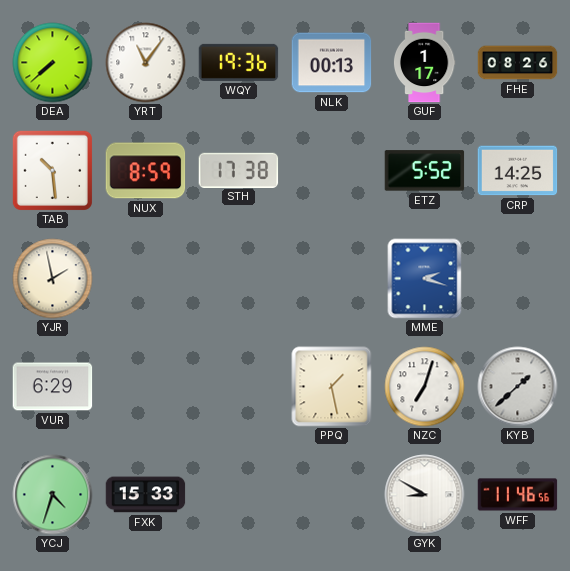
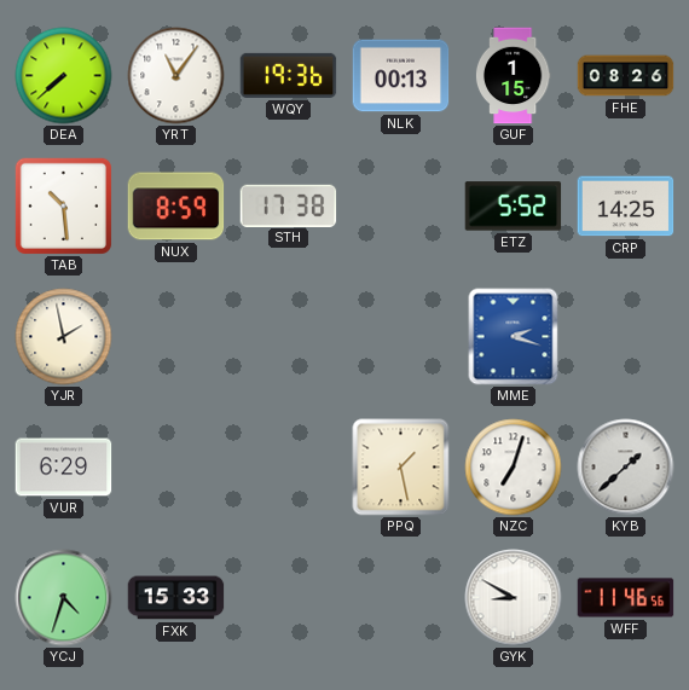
GUF: 1:17 -> 1:15 (513, 76)
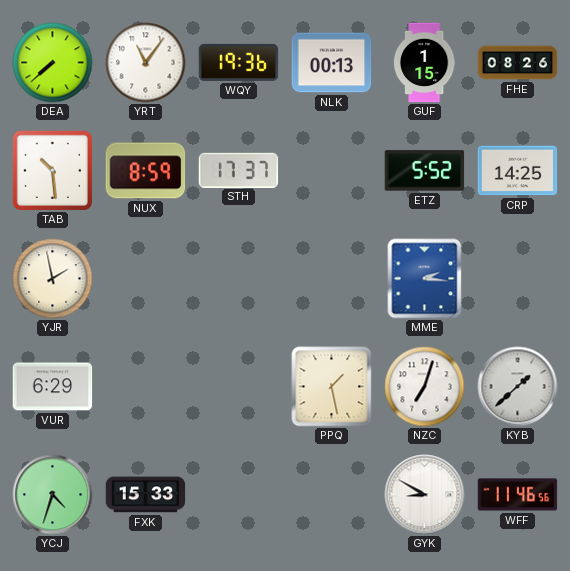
STH: 17:38 -> 17:37 (239, 170)
MME: 2:18 -> 2:16 (425, 279)
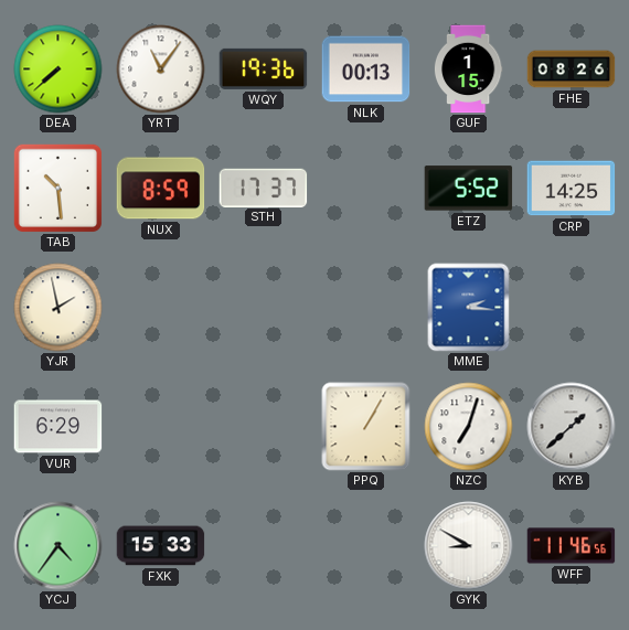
PPQ: 1:28 -> 1:05 (366, 427)
YCJ: 4:33 -> 4:36 (58, 546)
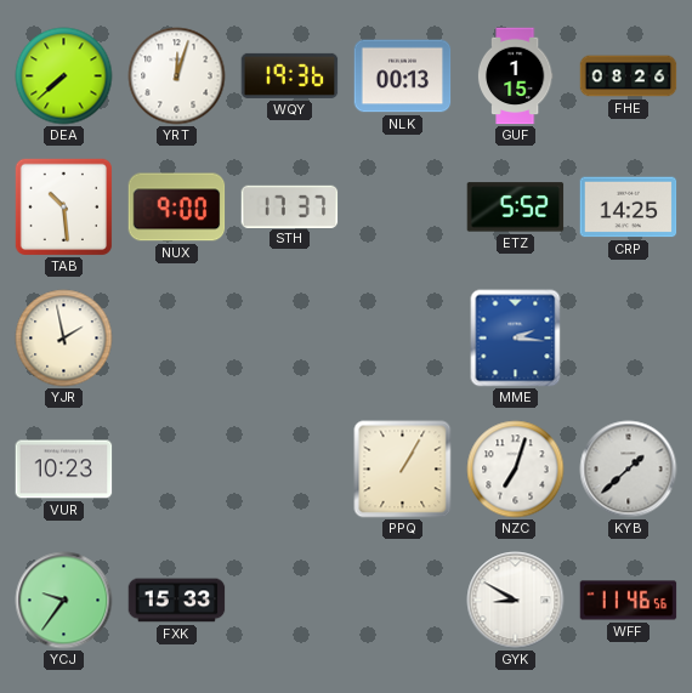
YRT: 11:06 -> 12:03 (177, 76)
NUX: 8:59 -> 9:00 (177, 208)
VUR: 6:29 -> 10:23 (64, 470)
YCJ: 4:36 -> 9:36 (64, 601)
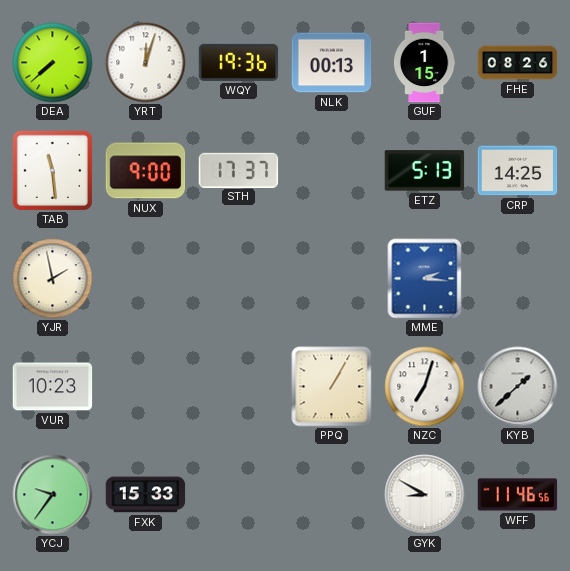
TAB: 10:29 -> 11:29 (52, 170)
ETZ: 5:52 -> 5:13 (425, 171)
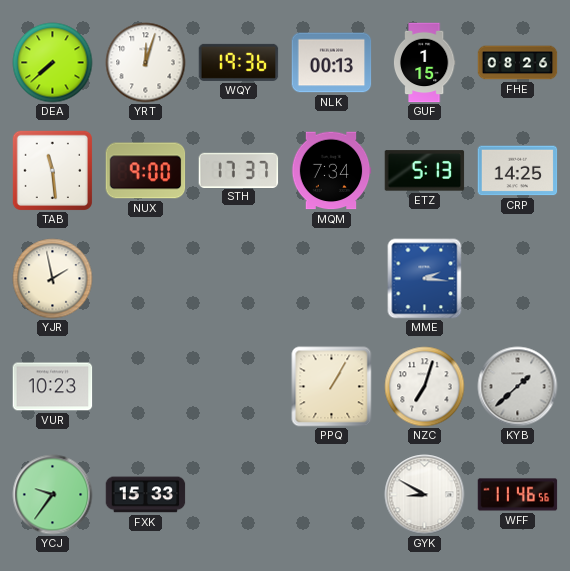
MQM: none -> 7:34 (331, 171)
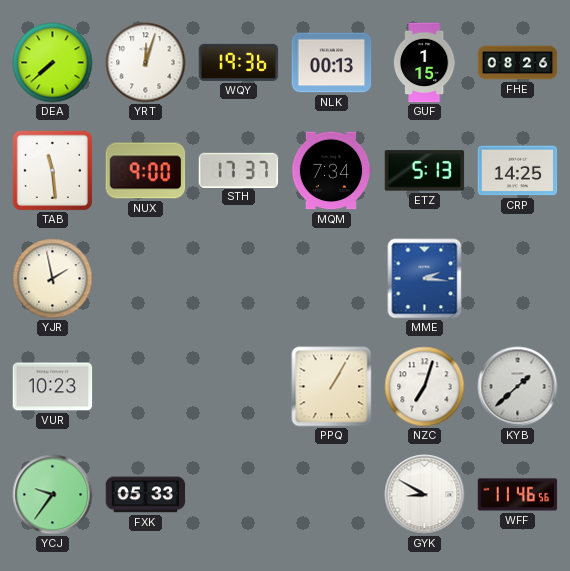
FXK: 15:33 -> 05:33 (146, 495)
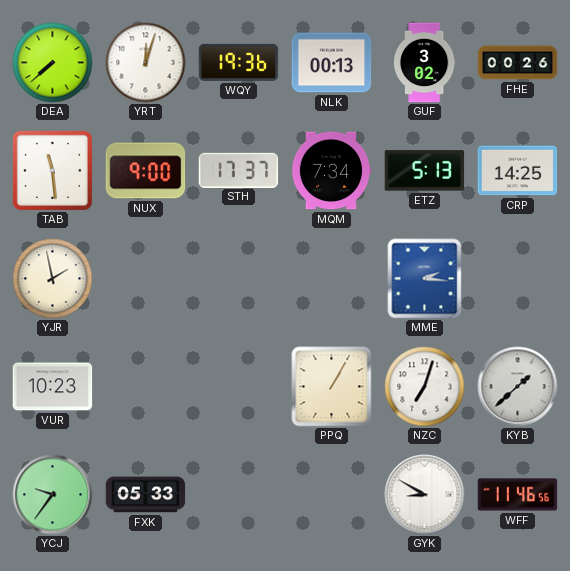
GUF: 1:15 -> 3:02 (424, 63)
FHE: 08:26 -> 00:26 (518, 63)
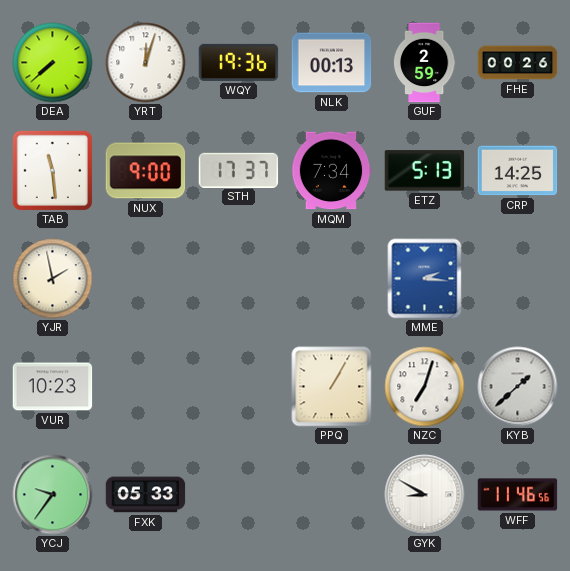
GUF: 3:02 -> 2:59 (424, 63)
